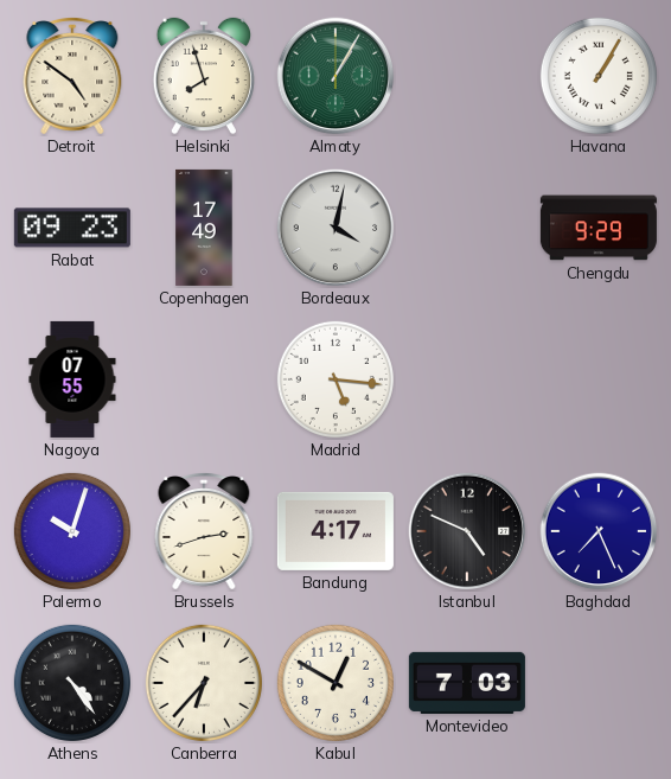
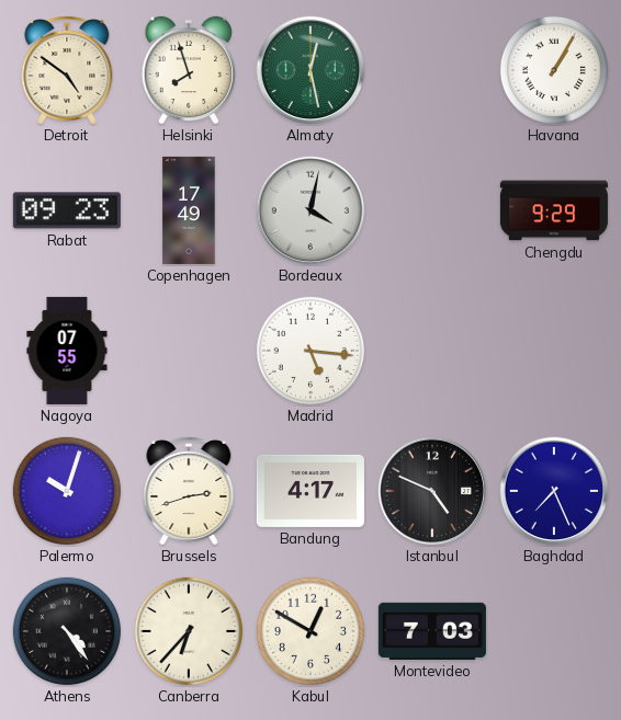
Almaty: 1:05 -> 12:28 (310, 70)
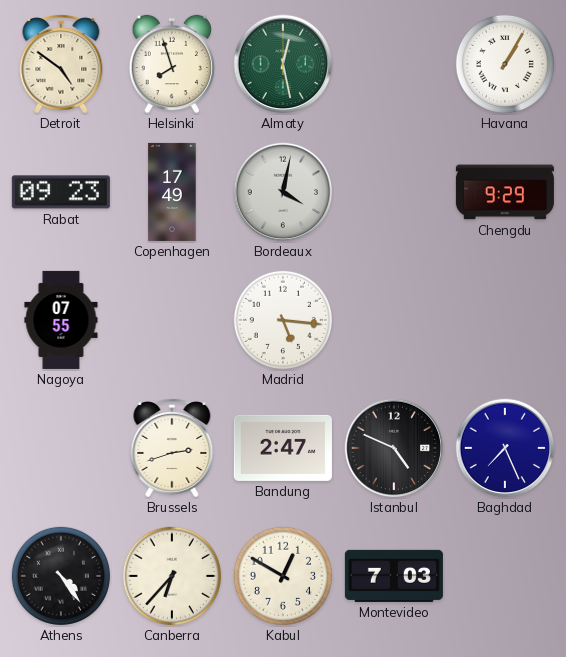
Palermo: 10:03 -> none (67, 491)
Bandung: 4:17 -> 2:47 (283, 448)
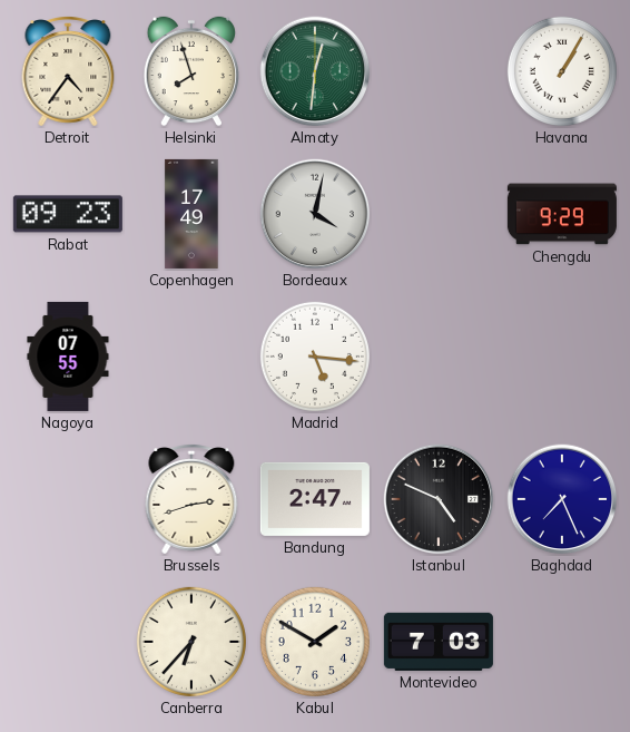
Detroit: 4:51 -> 4:36 (68, 72)
Almaty: 12:28 -> 12:31 (315, 71)
Athens: 4:24 -> none (61, 576)
Kabul: 12:50 -> 1:50 (315, 642)
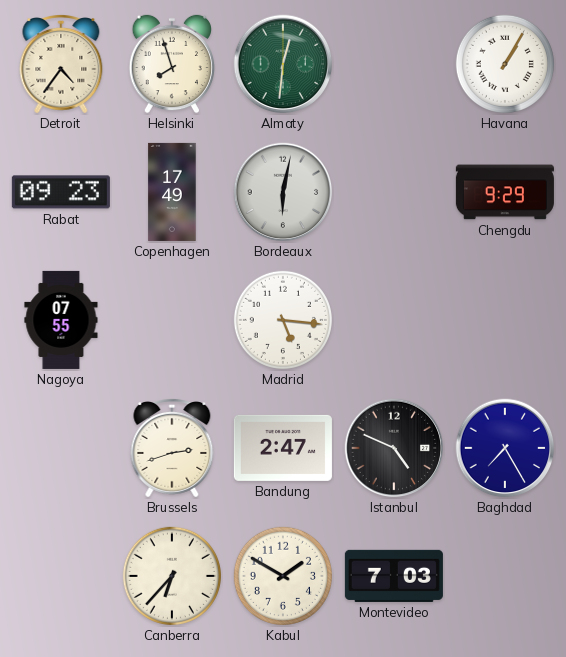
Bordeaux: 4:02 -> 6:02 (283, 192)
Baghdad: 7:26 -> 7:25 (505, 448)
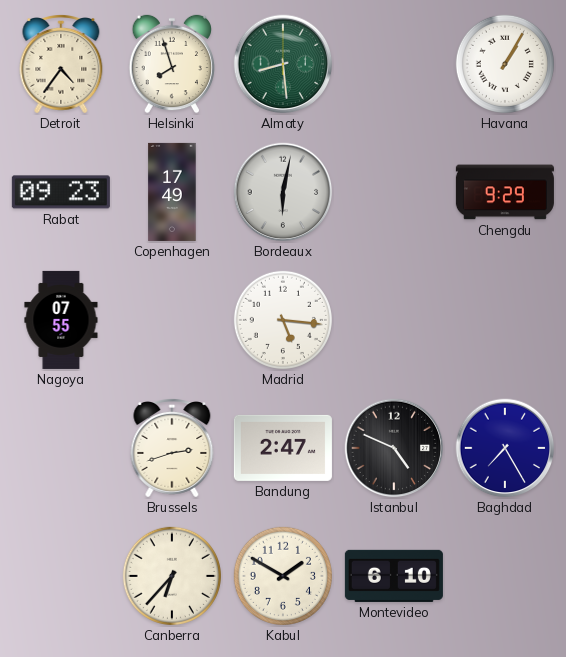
Almaty: 12:31 -> 8:29 (283, 64)
Montevideo: 7:03 -> 6:10 (394, 576)
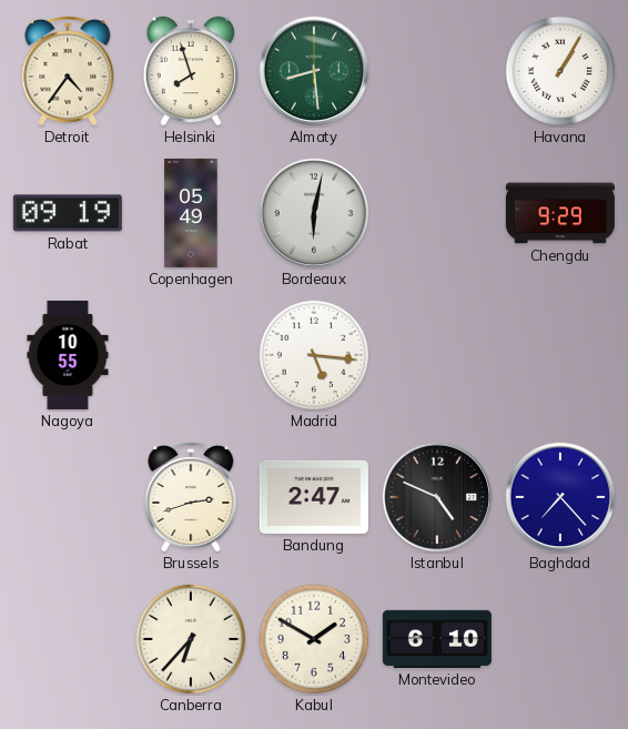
Rabat: 09:23 -> 09:19 (68, 213)
Copenhagen: 17:49 -> 05:49 (191, 213)
Nagoya: 07:55 -> 10:55 (68, 355)
Baghdad: 7:25 -> 7:23 (560, 497)
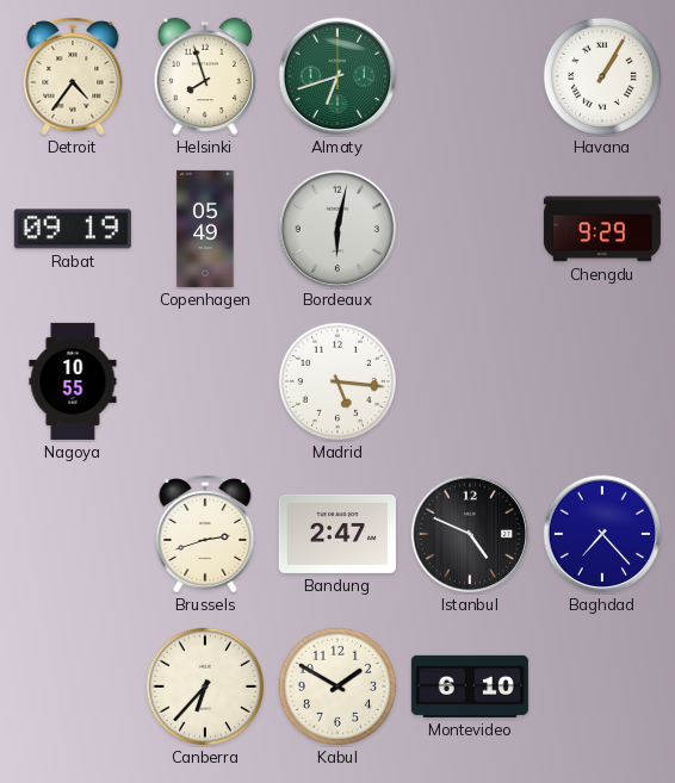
Almaty: 8:29 -> 6:42 (337, 76)
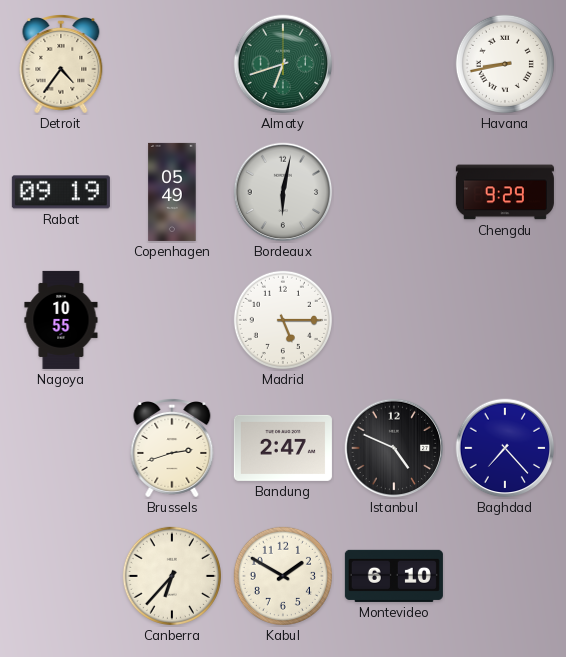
Helsinki: 7:57 -> none (204, 76)
Havana: 1:05 -> 8:43 (505, 64)
Madrid: 5:16 -> 5:15 (283, 320)
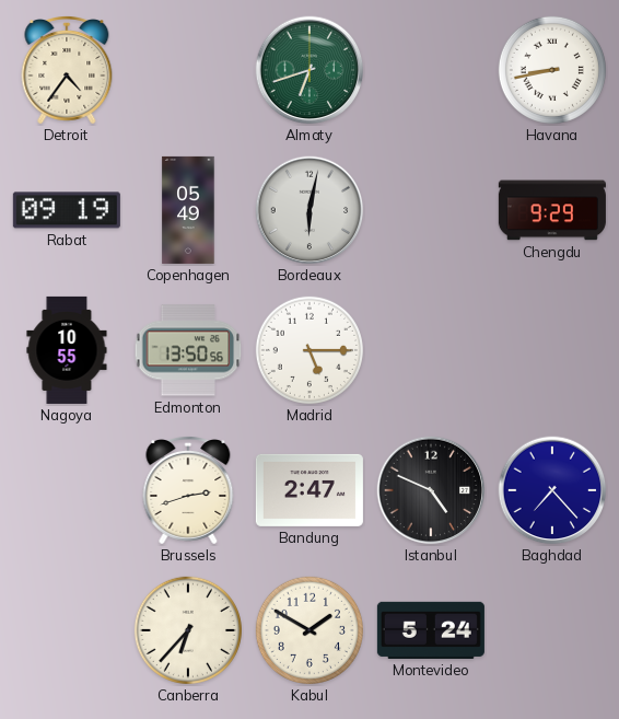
Edmonton: none -> 13:50 (188, 350)
Montevideo: 6:10 -> 5:24 (431, 630)
